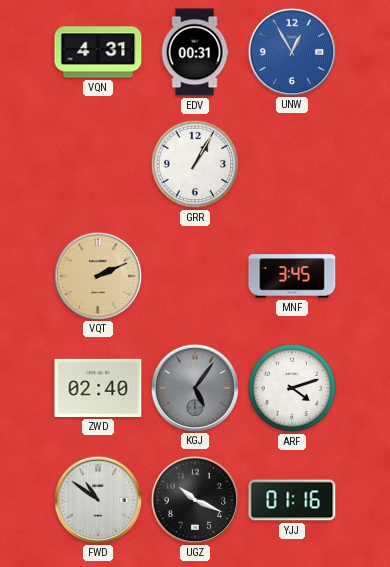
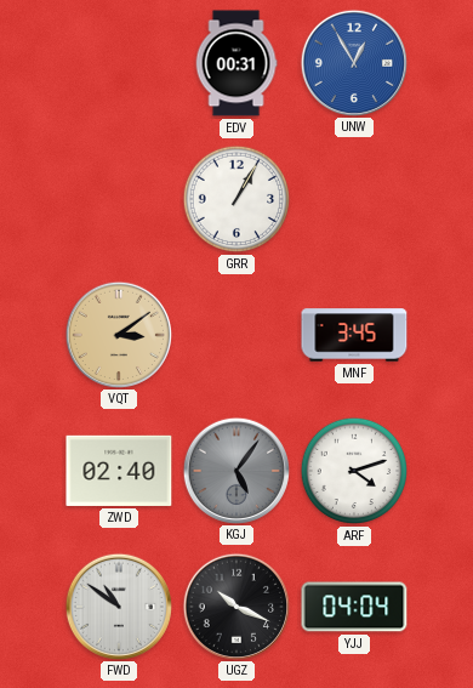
VQN: 4:31 -> none (98, 52)
VQT: 2:11 -> 3:09 (118, 334)
YJJ: 01:16 -> 04:04 (354, 607)
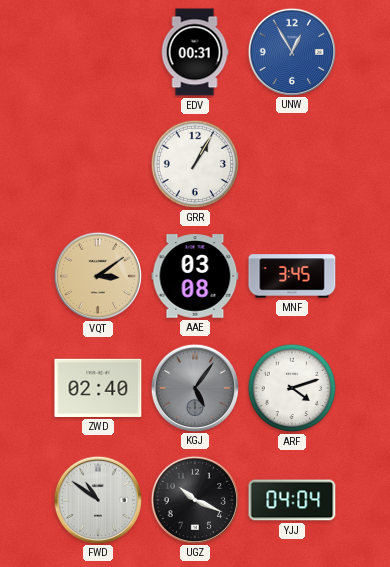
AAE: none -> 03:08 (195, 276)
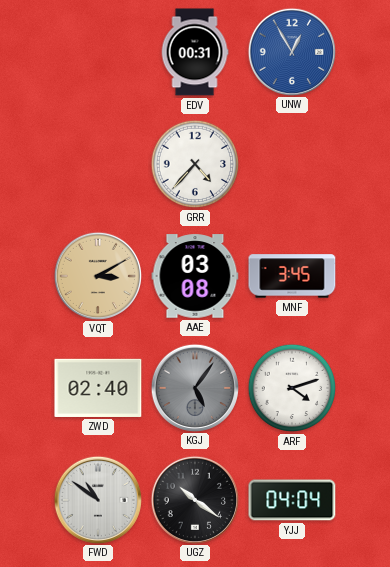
GRR: 1:05 -> 4:37 (195, 164)
VQT: 3:09 -> 3:10 (97, 275)
UGZ: 10:19 -> 10:21 (194, 499)
